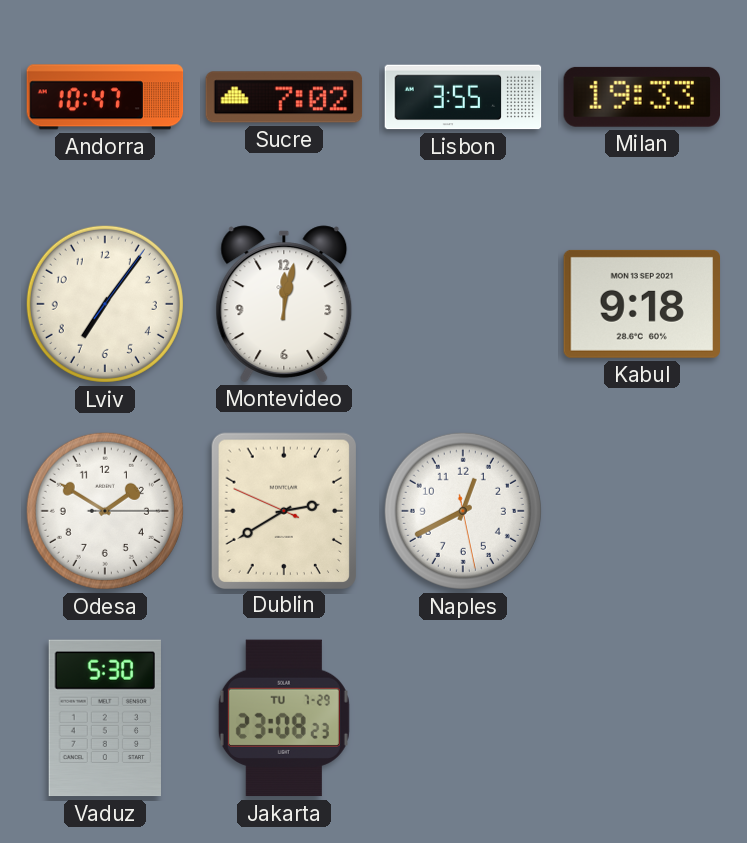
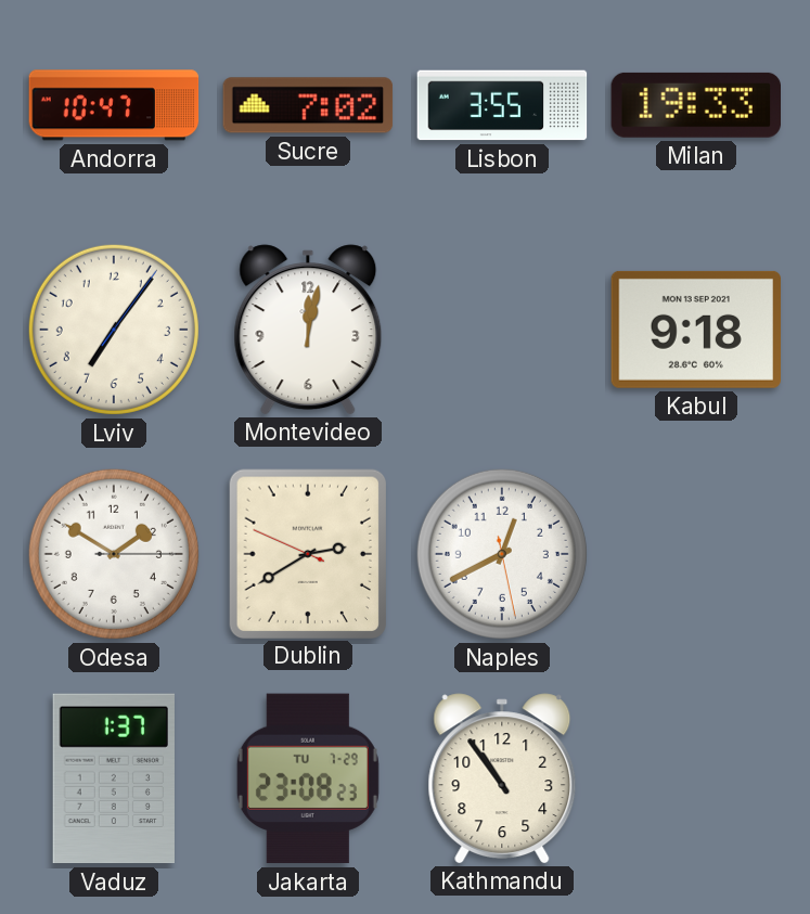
Vaduz: 5:30 -> 1:37 (113, 778)
Kathmandu: none -> 10:54 (502, 778)
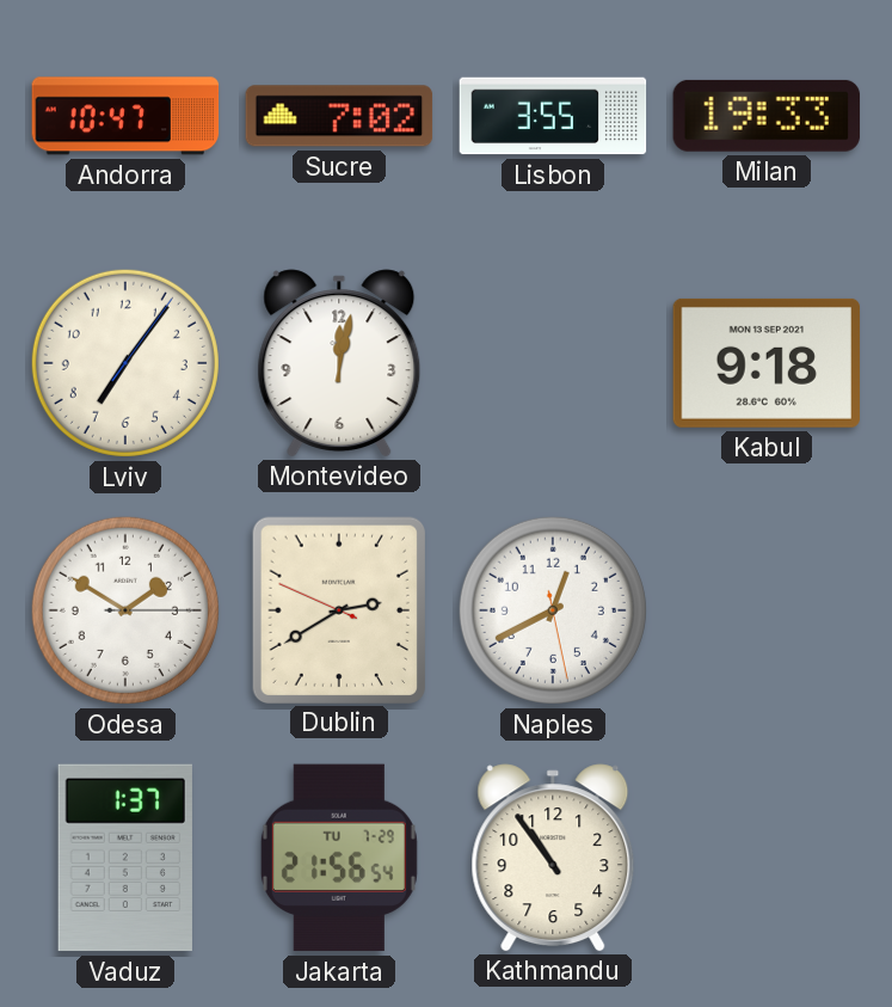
Jakarta: 23:08 -> 21:56 (339, 858)
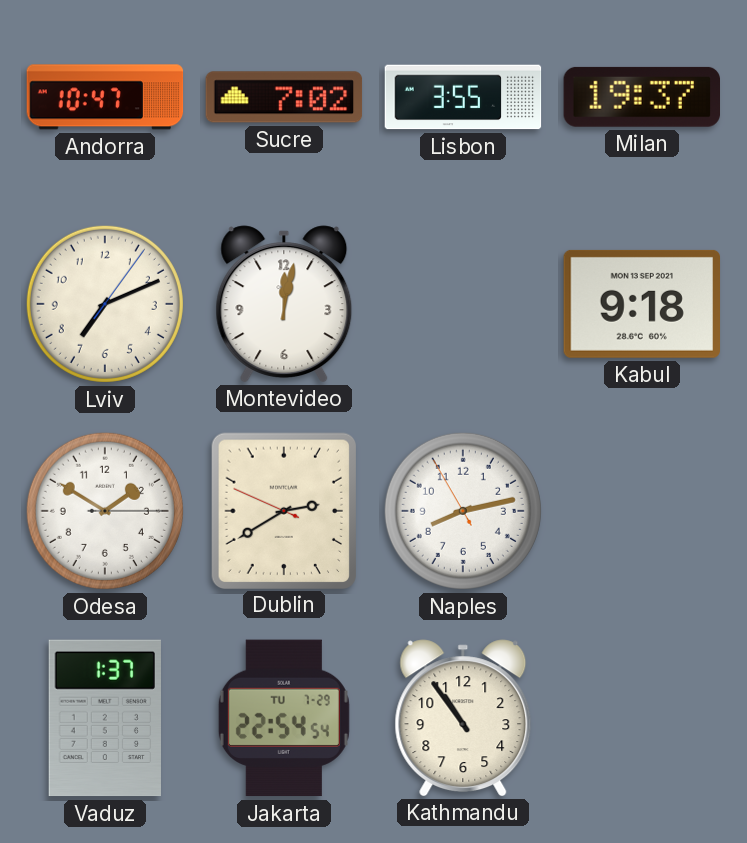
Milan: 19:33 -> 19:37 (641, 97)
Lviv: 7:06 -> 7:11 (105, 304)
Naples: 12:40 -> 8:12 (463, 511)
Jakarta: 21:56 -> 22:54 (284, 718)
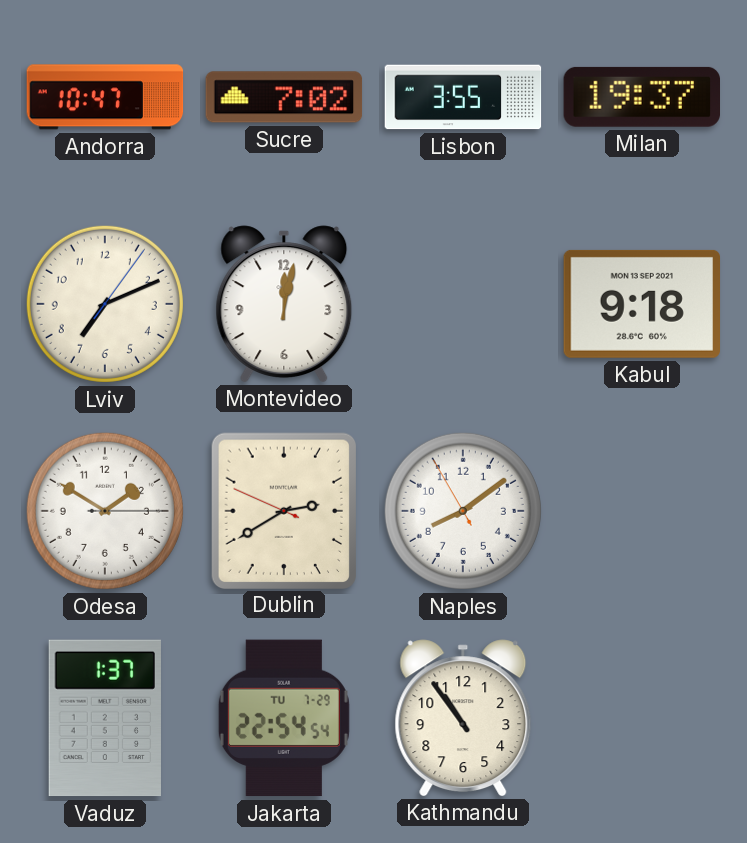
Naples: 8:12 -> 8:08 (463, 511)
